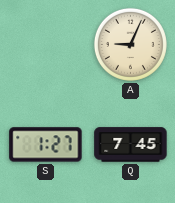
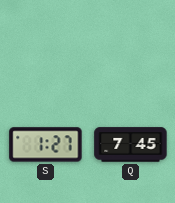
A: 9:04 -> none (130, 44)
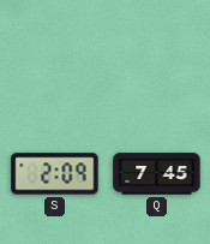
S: 1:27 -> 2:09 (55, 174)
